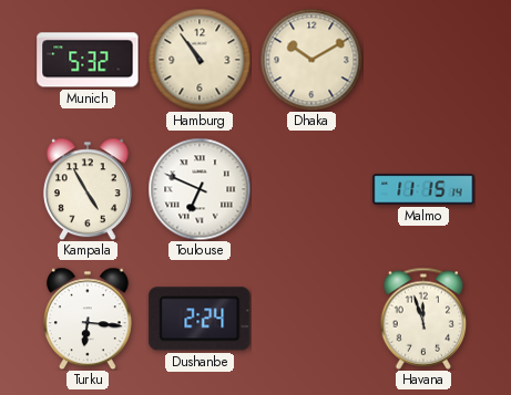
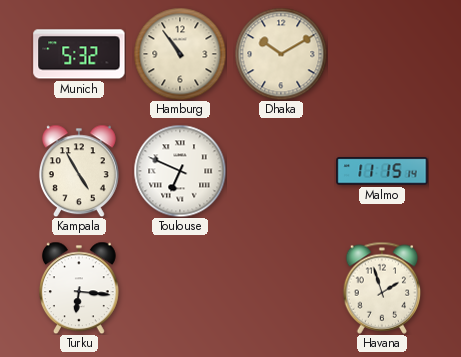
Dushanbe: 2:24 -> none (200, 319)
Havana: 11:57 -> 1:57 (382, 288)
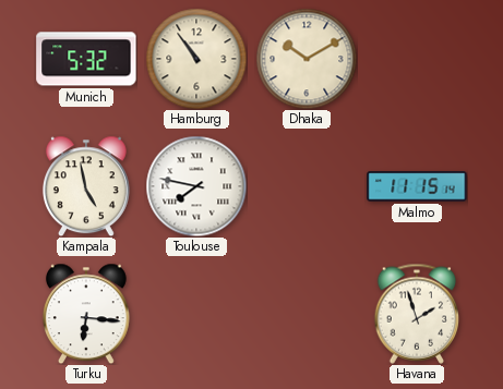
Kampala: 4:55 -> 4:58 (86, 186)
Toulouse: 6:49 -> 7:47 (196, 186)
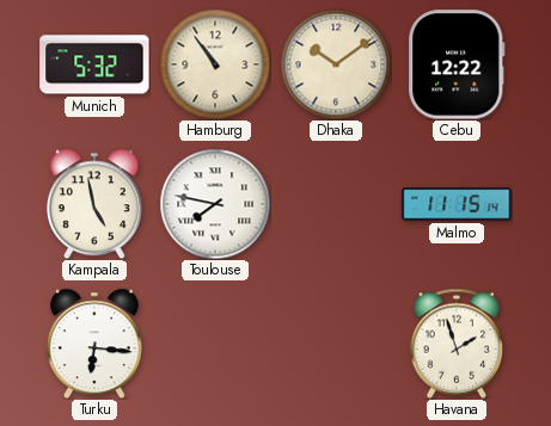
Dhaka: 10:10 -> 10:09 (336, 64)
Cebu: none -> 12:22 (457, 64)
